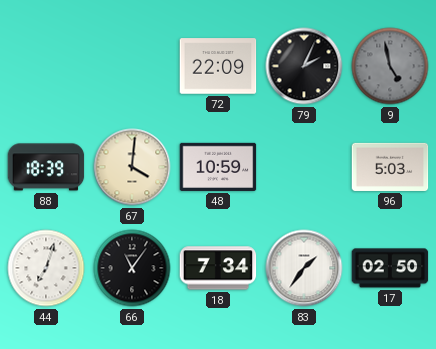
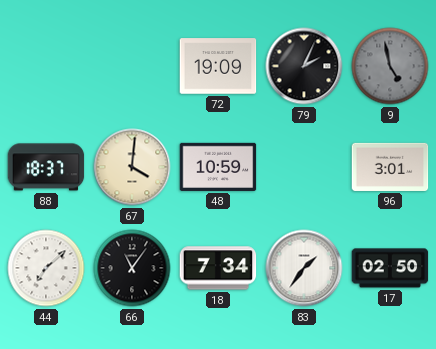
72: 22:09 -> 19:09 (218, 66)
88: 18:39 -> 18:37 (46, 167)
96: 5:03 -> 3:01 (390, 167)
44: 7:03 -> 7:08 (46, 268)
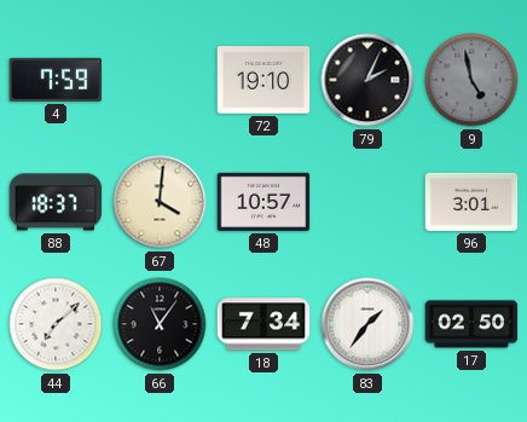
4: none -> 7:59 (56, 80)
72: 19:09 -> 19:10 (263, 80)
48: 10:59 -> 10:57 (263, 202)
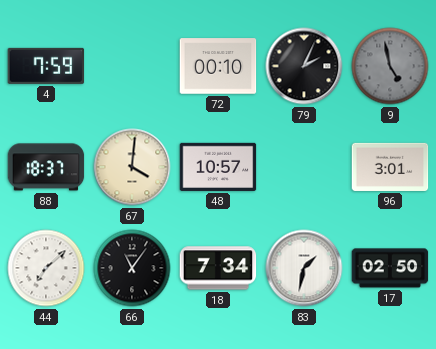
72: 19:10 -> 00:10 (218, 66)
83: 1:36 -> 1:32 (304, 268)
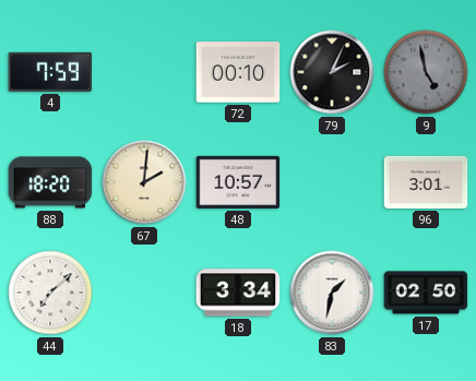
88: 18:37 -> 18:20 (50, 182)
67: 4:01 -> 2:01 (144, 182)
66: 11:06 -> none (132, 268)
18: 7:34 -> 3:34 (238, 293)
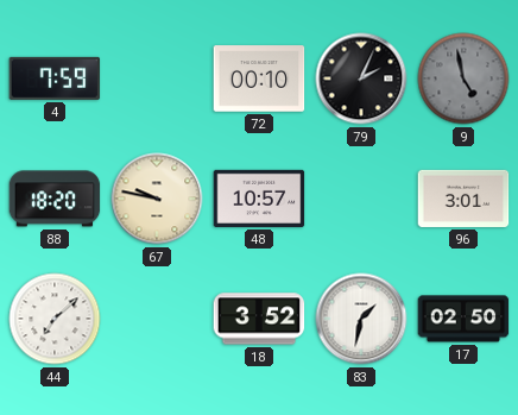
67: 2:01 -> 9:47 (157, 199)
18: 3:34 -> 3:52 (259, 319)
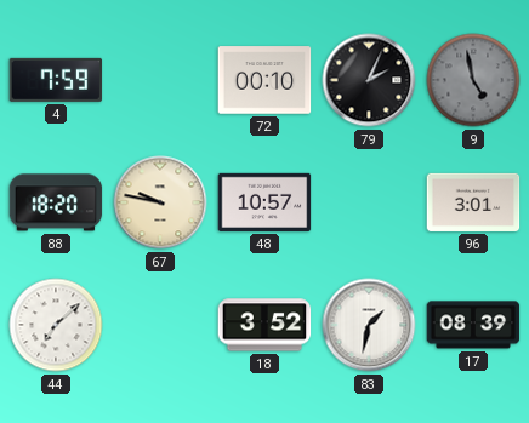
17: 02:50 -> 08:39 (473, 325)
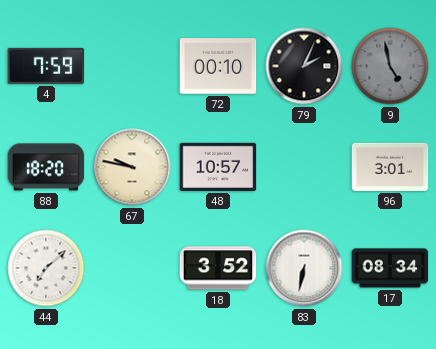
83: 1:32 -> 6:32 (304, 268)
17: 08:39 -> 08:34 (390, 268)
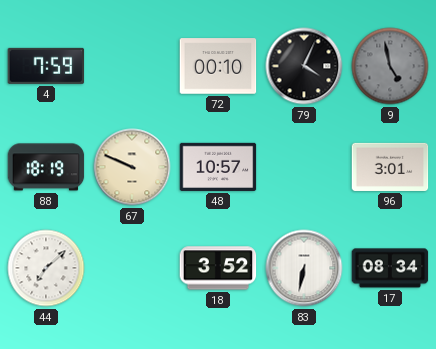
79: 2:04 -> 4:04 (304, 66)
88: 18:20 -> 18:19 (46, 167)
67: 9:47 -> 9:49 (132, 167)
